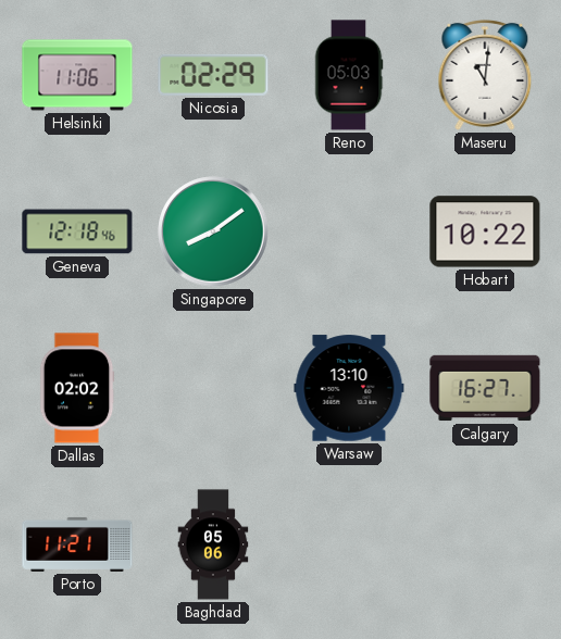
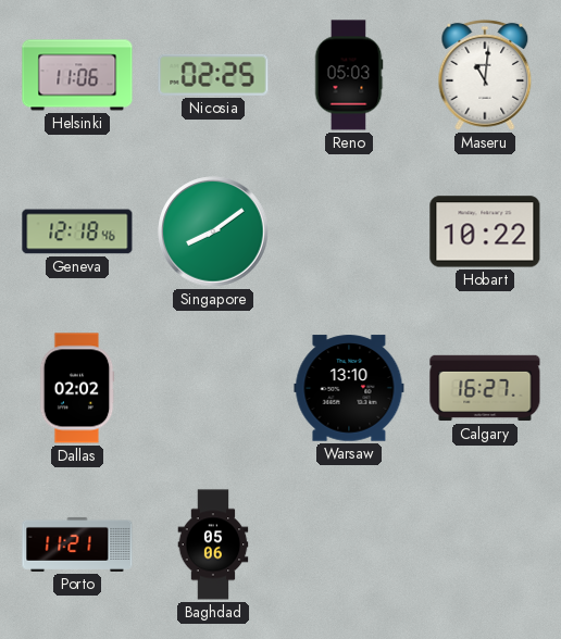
Nicosia: 02:29 -> 02:25 (213, 75)
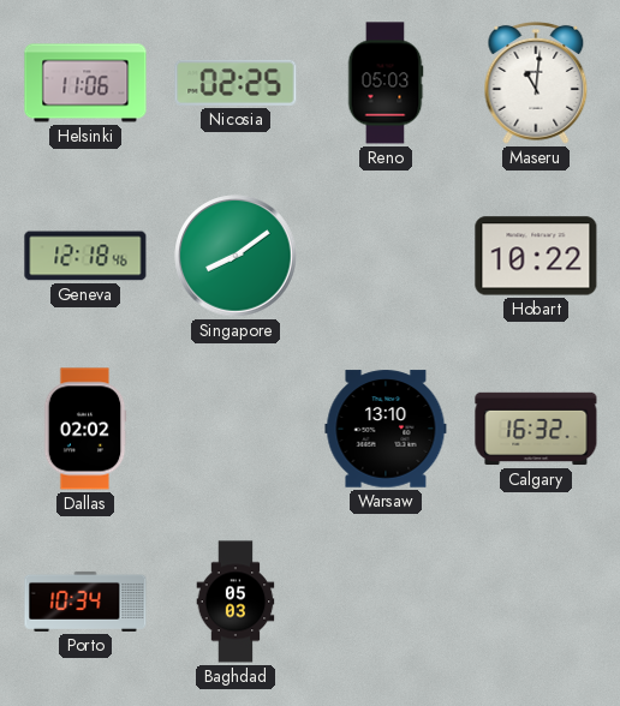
Calgary: 16:27 -> 16:32 (536, 429)
Porto: 11:21 -> 10:34 (85, 602)
Baghdad: 05:06 -> 05:03 (236, 602)
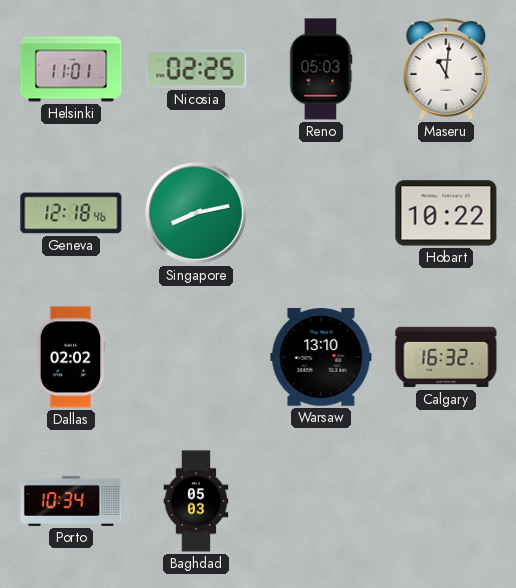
Helsinki: 11:06 -> 11:01 (71, 69)
Singapore: 8:09 -> 8:13 (196, 213)
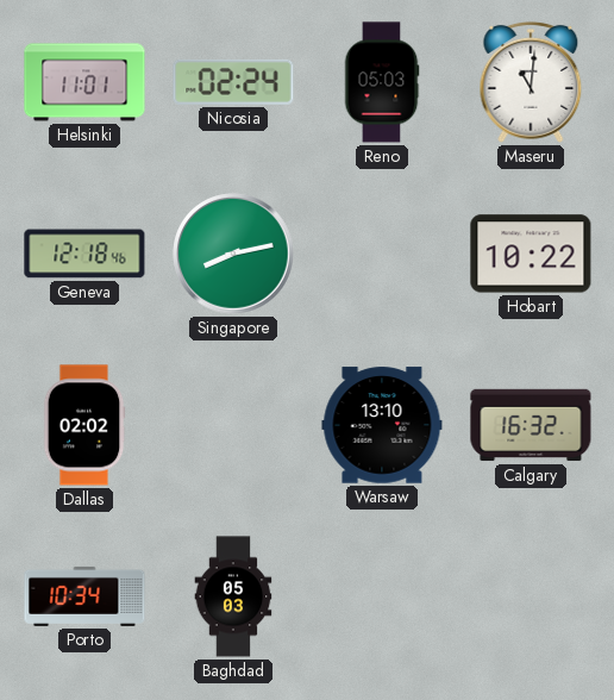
Nicosia: 02:25 -> 02:24 (233, 82)
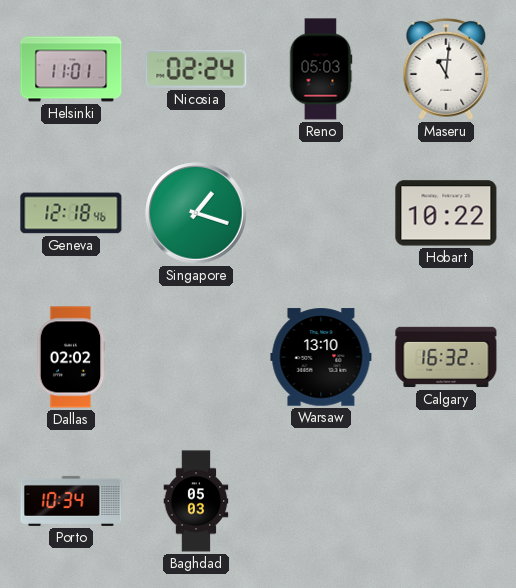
Singapore: 8:13 -> 1:18 (196, 213)
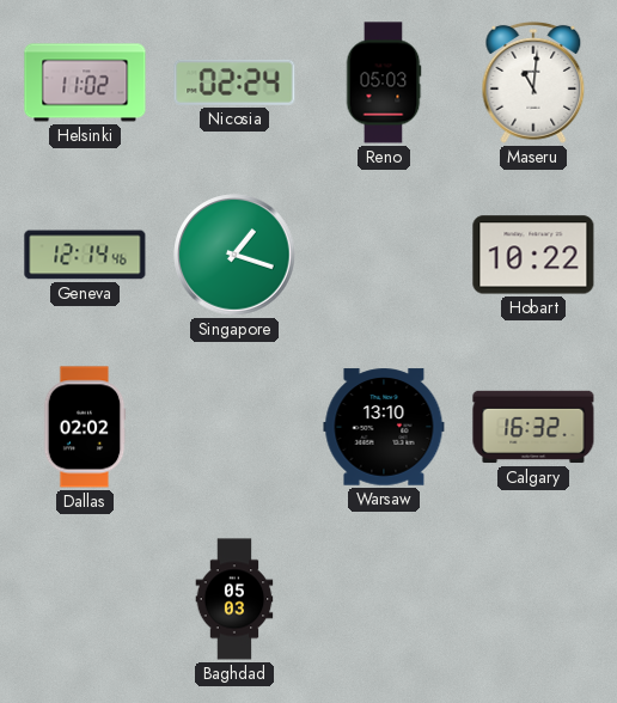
Helsinki: 11:01 -> 11:02 (85, 82)
Geneva: 12:18 -> 12:14 (85, 255)
Porto: 10:34 -> none (71, 501)
